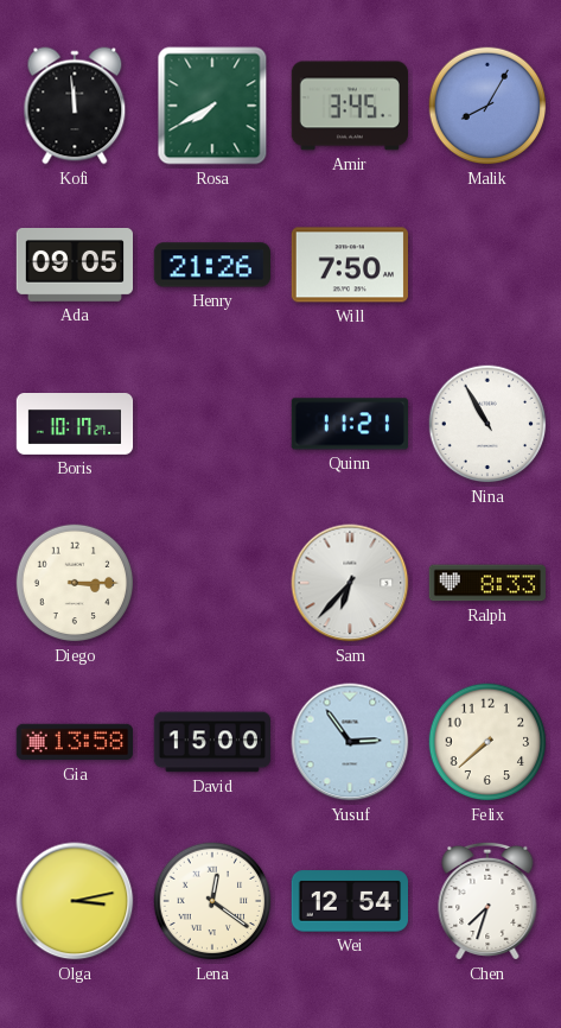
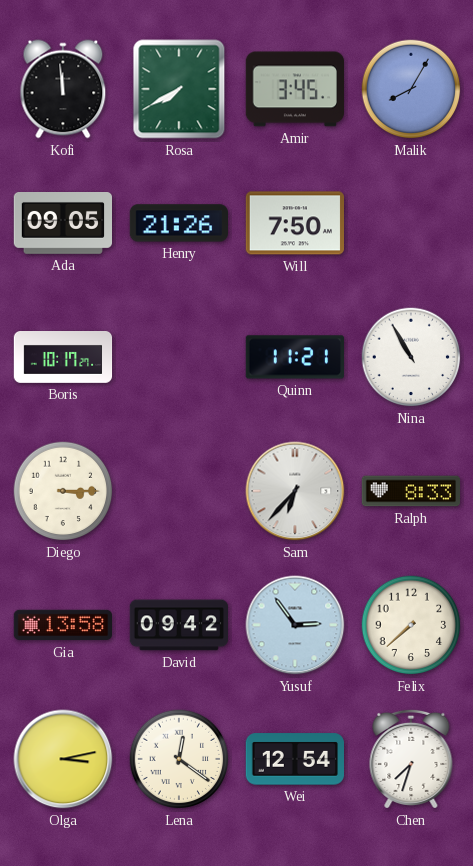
David: 15:00 -> 09:42 (178, 625)
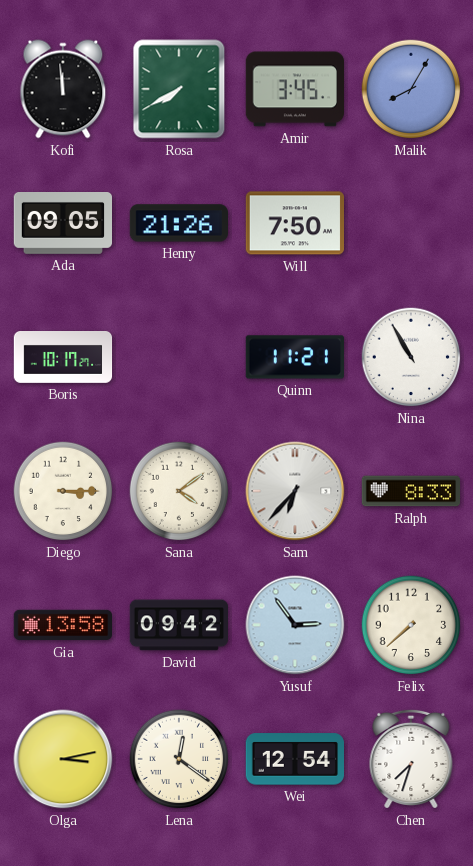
Sana: none -> 4:09 (179, 491)
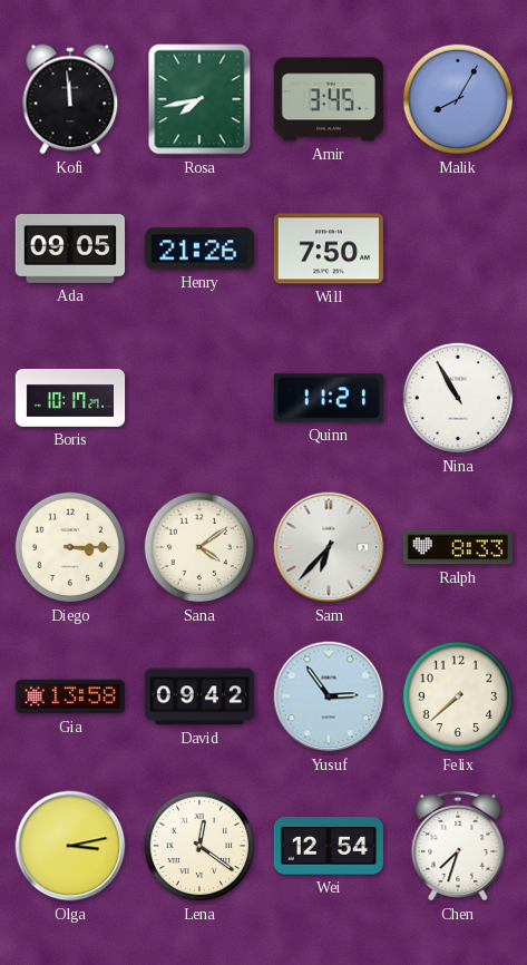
Rosa: 7:40 -> 7:43 (199, 99)
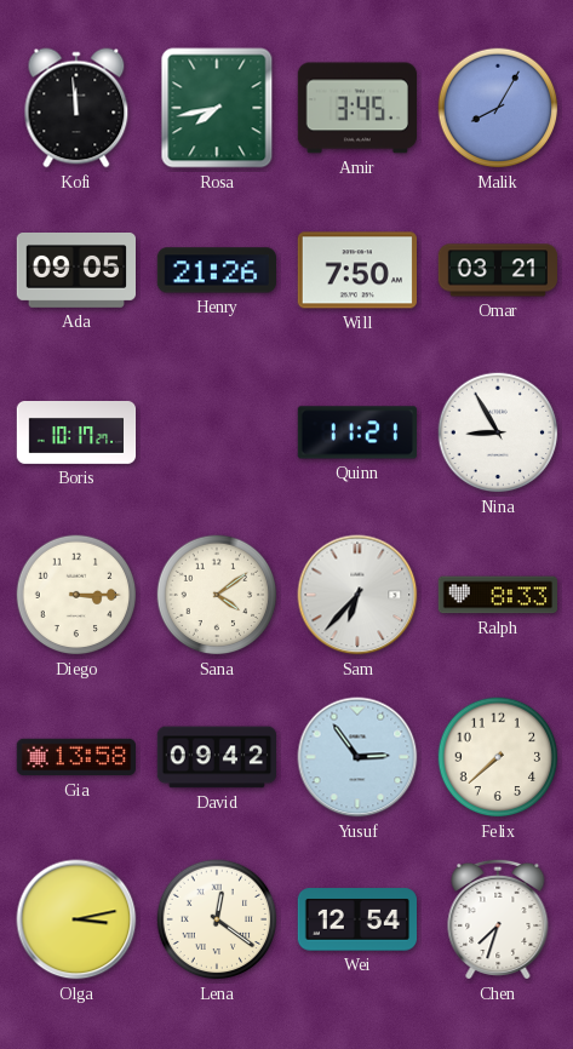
Omar: none -> 03:21 (498, 270)
Nina: 10:55 -> 8:55 (498, 432)
